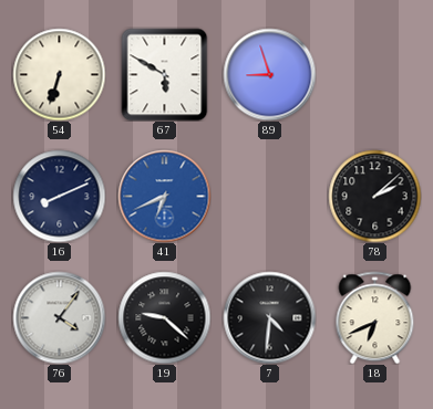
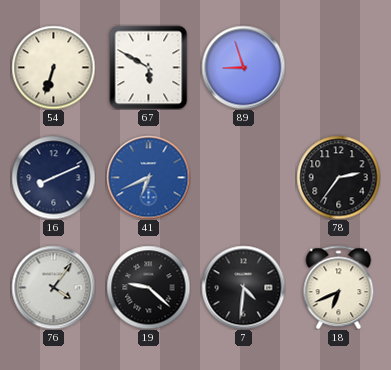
78: 2:08 -> 2:36 (338, 177)
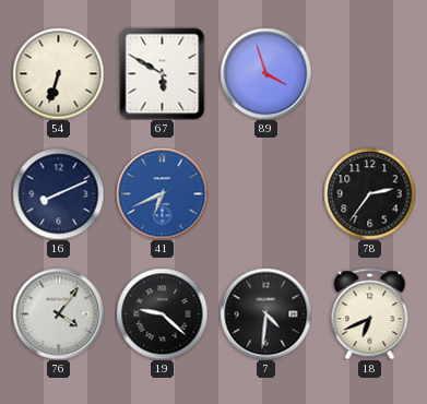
89: 8:57 -> 3:57 (265, 73)
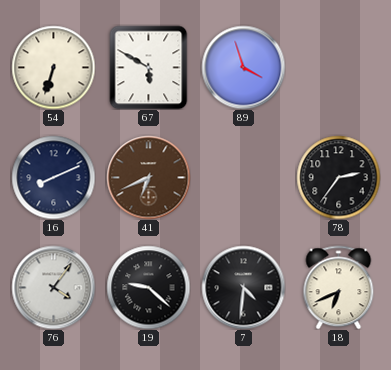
41 dial: blue -> brown (148, 177)
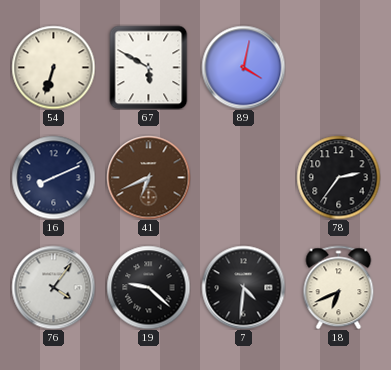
89: 3:57 -> 4:02 (243, 67)
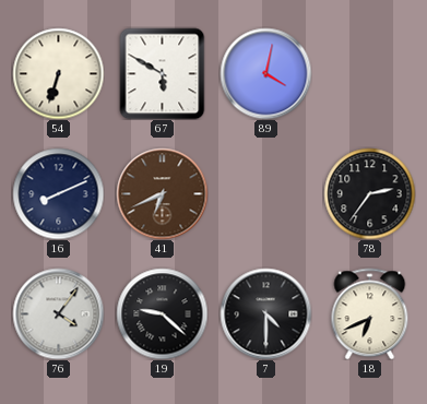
7: 4:31 -> 4:30 (265, 313)
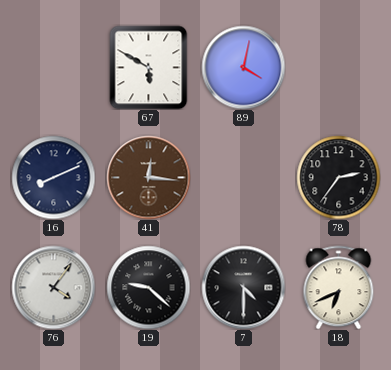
54: 6:33 -> none (58, 73)
41: 6:41 -> 12:16 (148, 177)
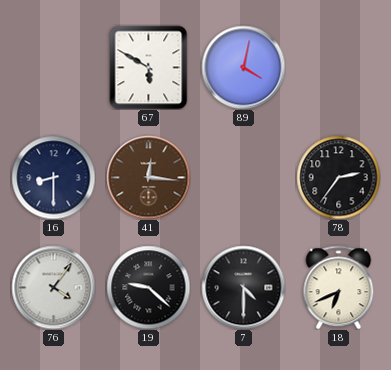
16: 8:11 -> 8:30 (53, 177)
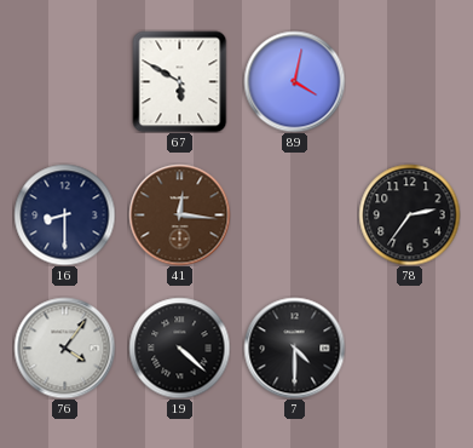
19: 9:22 -> 4:22 (179, 348)
18: 6:41 -> none (339, 287)
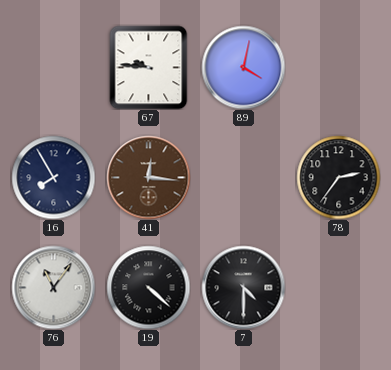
67: 5:50 -> 9:46 (149, 67)
16: 8:30 -> 7:55 (53, 177)
76: 4:06 -> 11:06 (53, 287)
